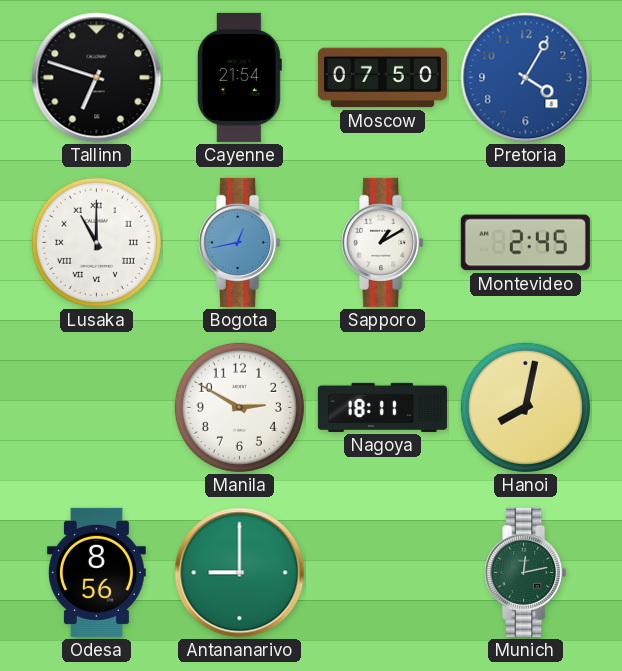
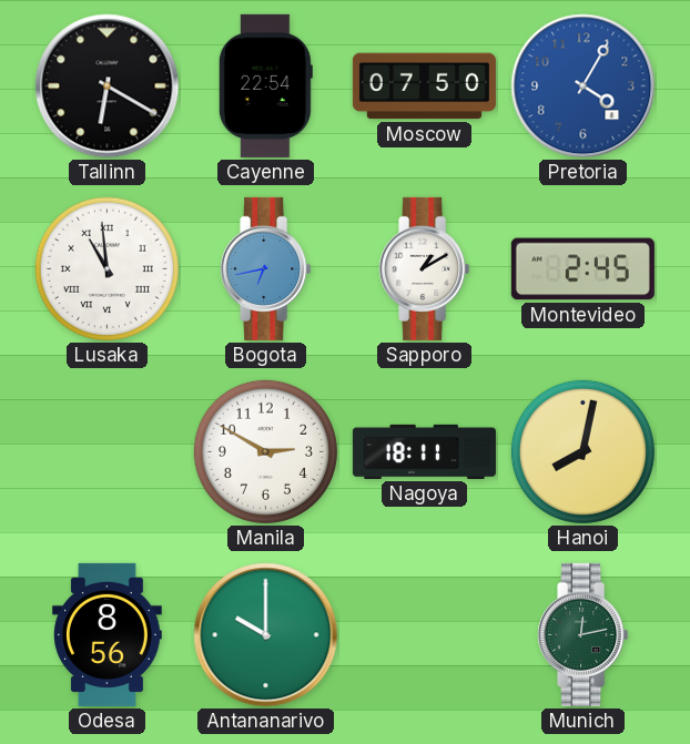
Tallinn: 6:48 -> 6:20 (108, 86)
Cayenne: 21:54 -> 22:54 (265, 85)
Lusaka: 11:00 -> 10:59 (106, 268)
Bogota: 12:43 -> 6:43 (266, 268)
Antananarivo: 9:00 -> 10:00 (266, 635)
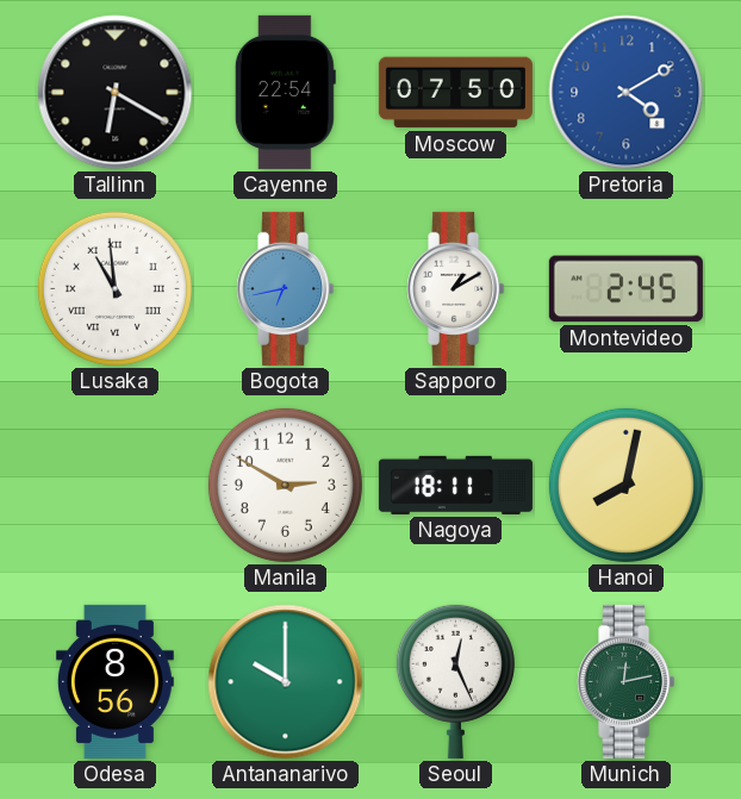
Pretoria: 4:05 -> 4:10 (627, 93)
Seoul: none -> 12:26 (455, 681)
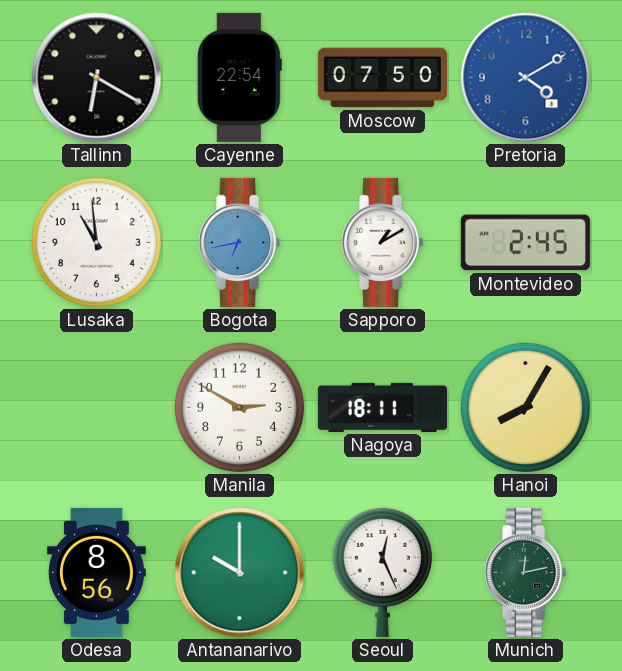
Lusaka numerals: Roman -> Arabic (96, 242)
Hanoi: 8:02 -> 8:05 (525, 407)
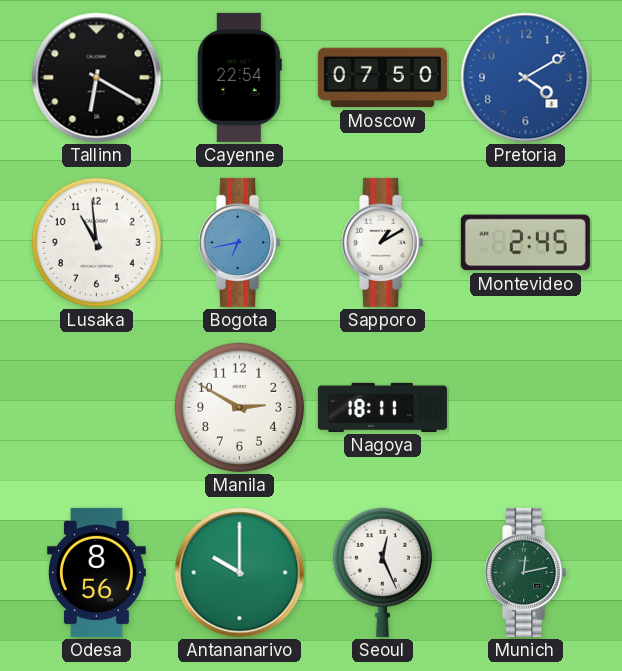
Hanoi: 8:05 -> none (525, 407)
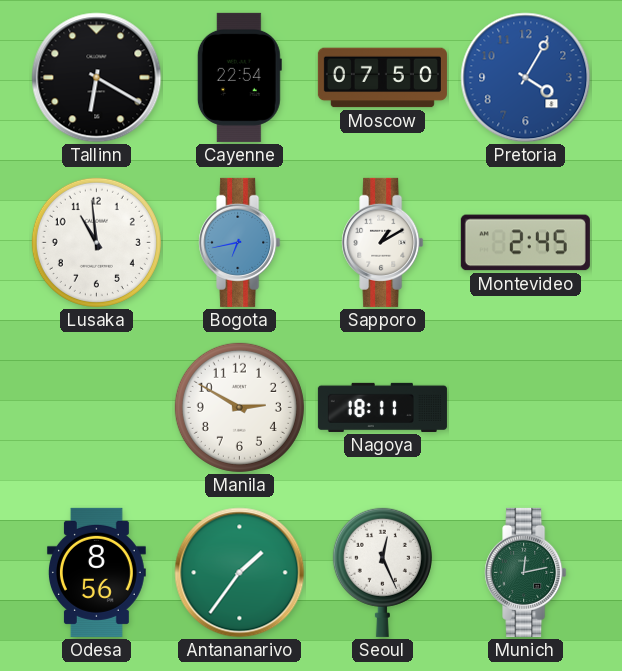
Pretoria: 4:10 -> 4:05 (526, 78)
Antananarivo: 10:00 -> 1:36 (240, 573)
